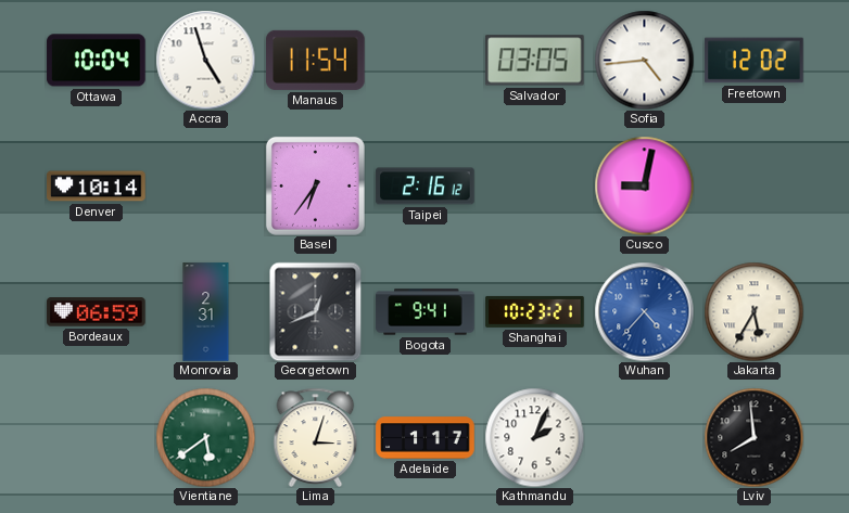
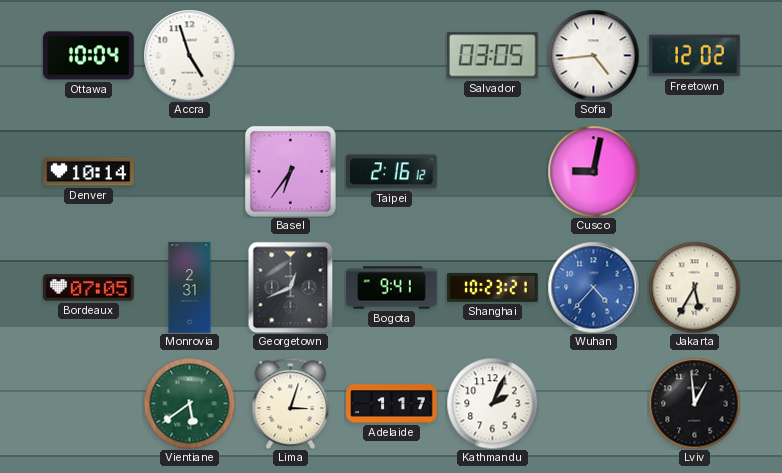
Manaus: 11:54 -> none (316, 60)
Bordeaux: 06:59 -> 07:05 (89, 288)
Lviv: 7:59 -> 12:59 (694, 403)
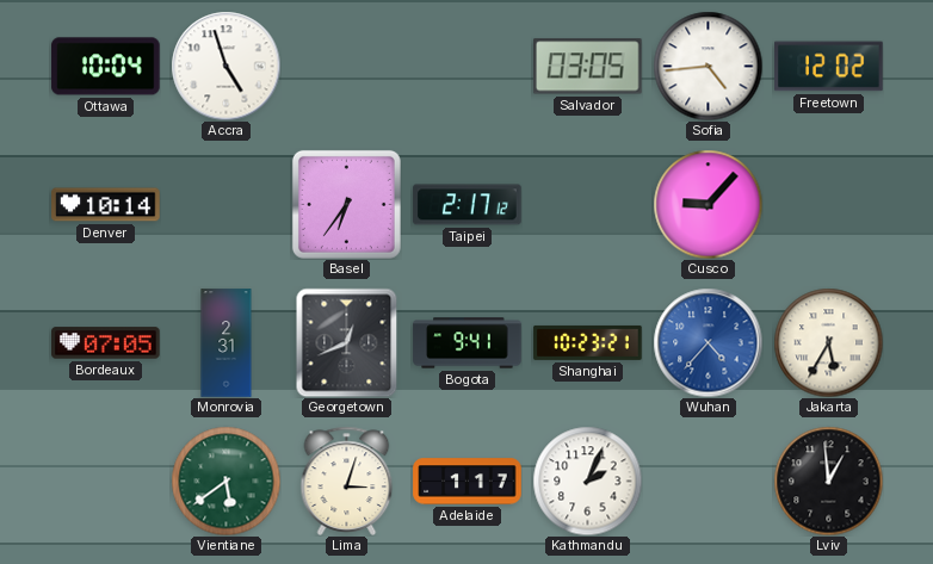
Taipei: 2:16 -> 2:17 (468, 205)
Cusco: 9:02 -> 9:07 (708, 204)
